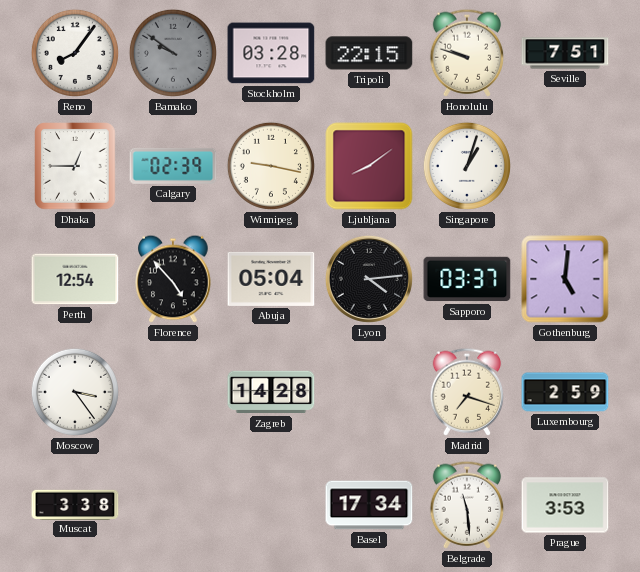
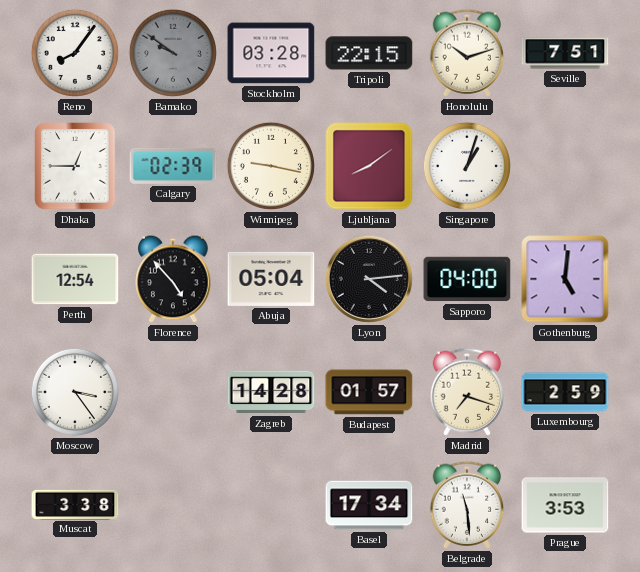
Honolulu: 9:48 -> 10:12 (467, 53)
Sapporo: 03:37 -> 04:00 (467, 279)
Budapest: none -> 01:57 (369, 392)
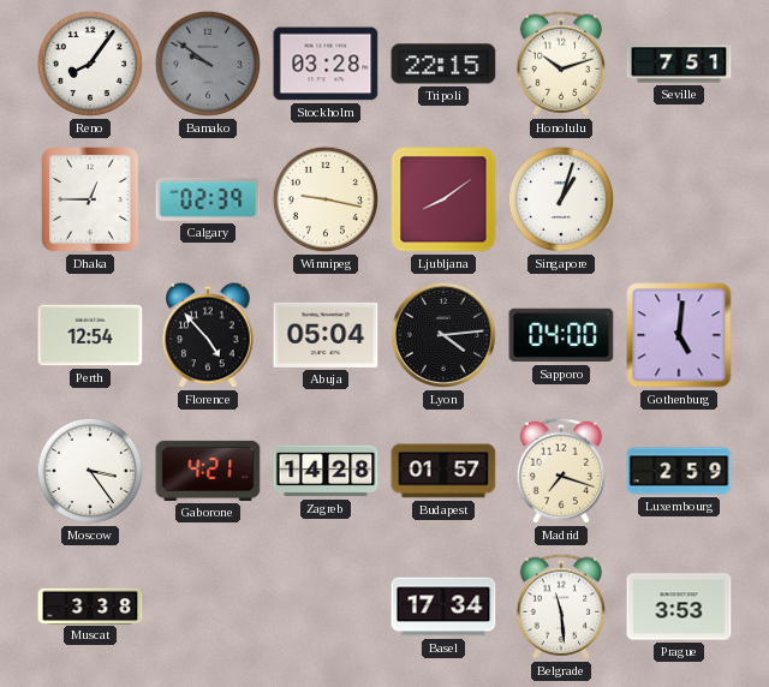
Gaborone: none -> 4:21 (208, 471)
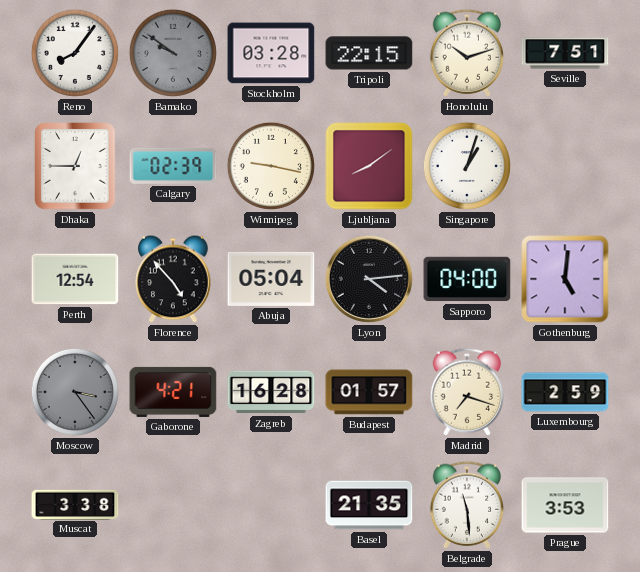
Moscow dial: white -> grey (75, 392)
Zagreb: 14:28 -> 16:28 (271, 392)
Basel: 17:34 -> 21:35 (369, 505)
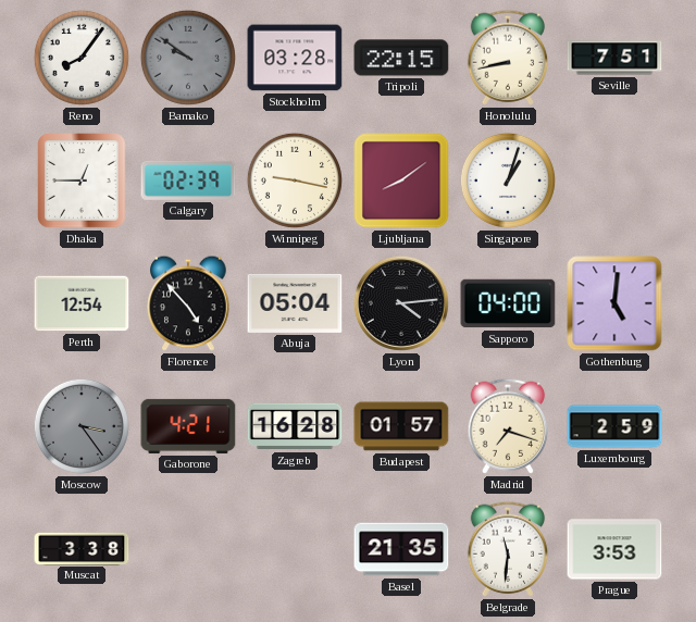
Honolulu: 10:12 -> 8:43 (508, 58)
Belgrade: 11:29 -> 11:31 (508, 549)
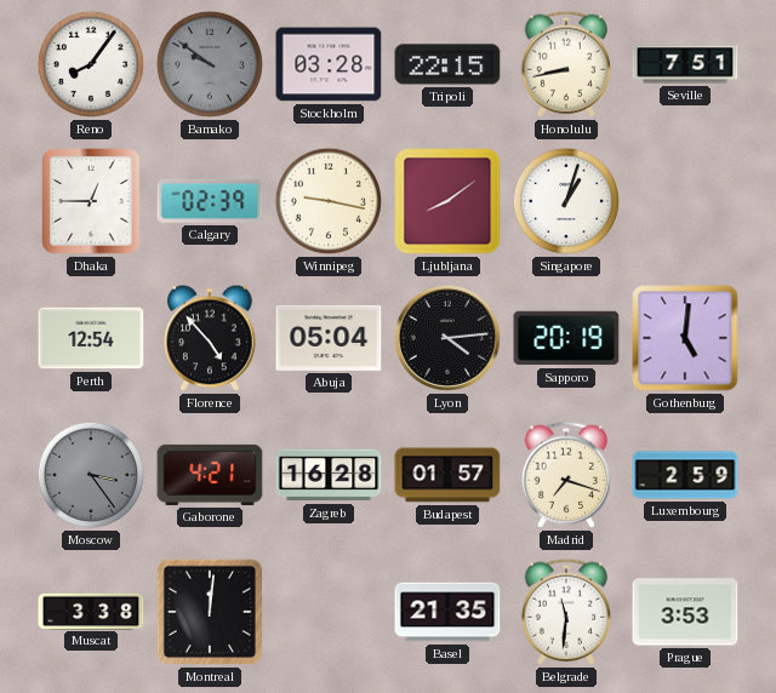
Sapporo: 04:00 -> 20:19 (566, 338)
Montreal: none -> 12:01 (210, 612)
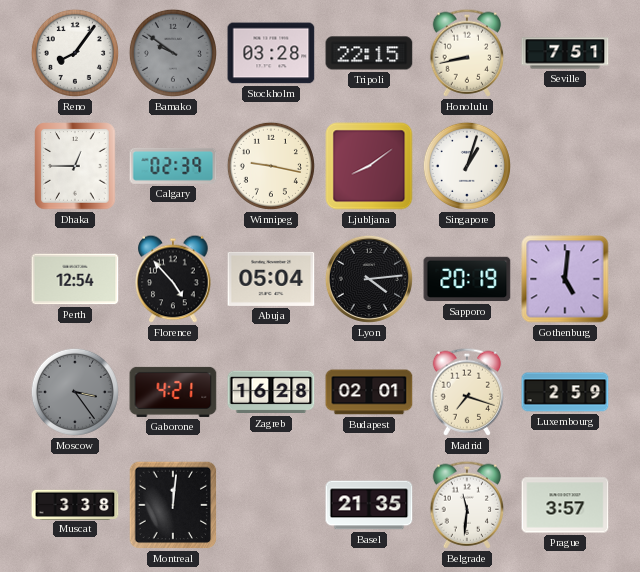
Budapest: 01:57 -> 02:01 (369, 392)
Prague: 3:53 -> 3:57 (565, 505)
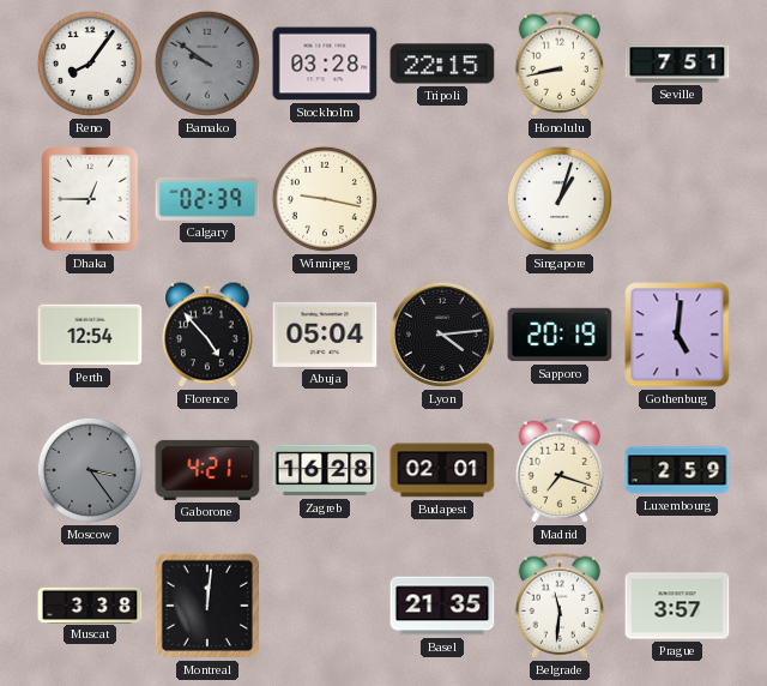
Ljubljana: 8:09 -> none (369, 166)
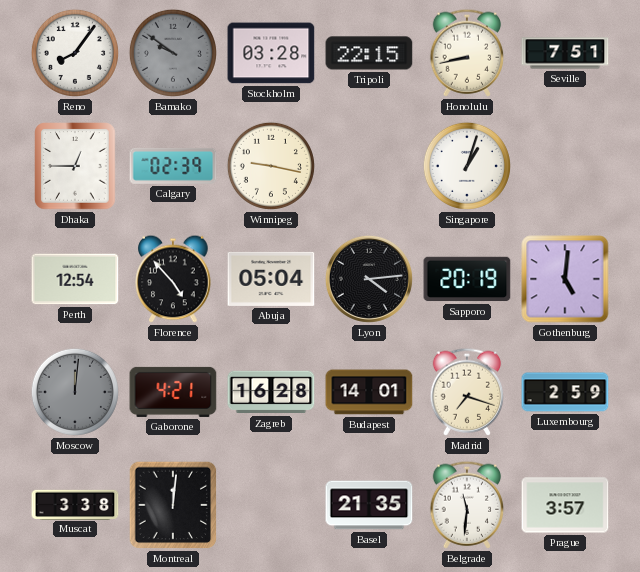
Moscow: 3:24 -> 12:01 (75, 392)
Budapest: 02:01 -> 14:01 (369, 392)
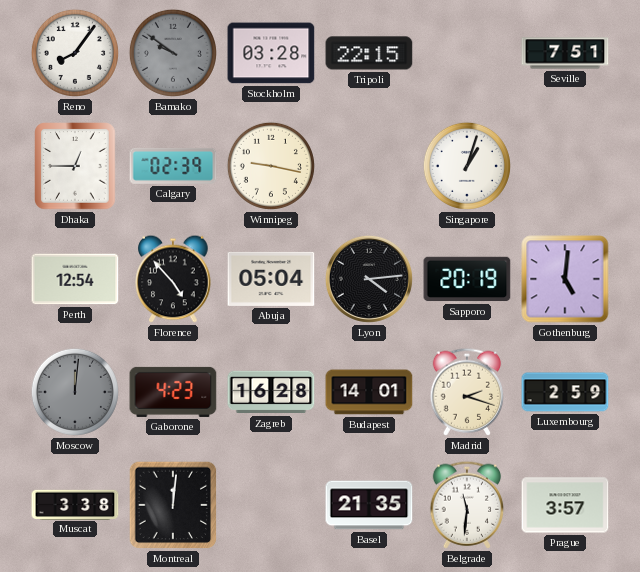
Honolulu: 8:43 -> none (467, 53)
Gaborone: 4:21 -> 4:23 (173, 392)
Madrid: 7:18 -> 2:18 (467, 392)
